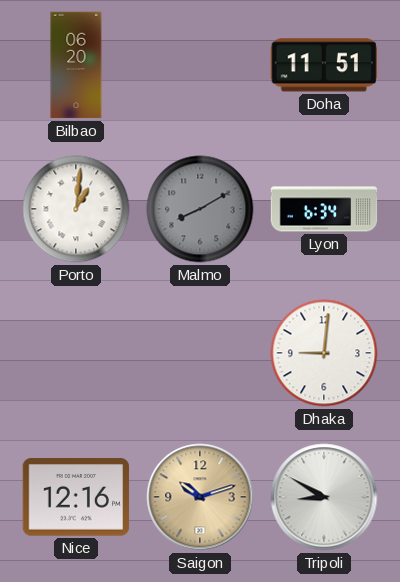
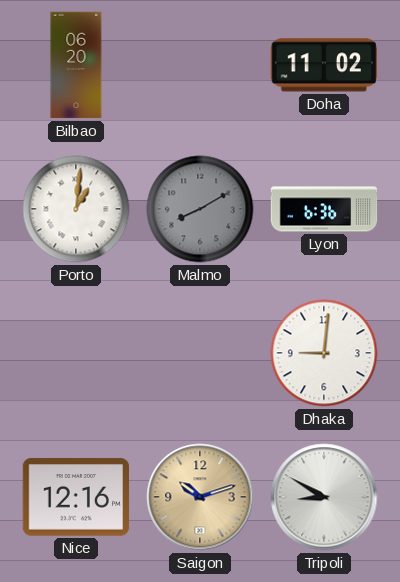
Doha: 11:51 -> 11:02 (324, 65)
Lyon: 6:34 -> 6:36 (324, 209)
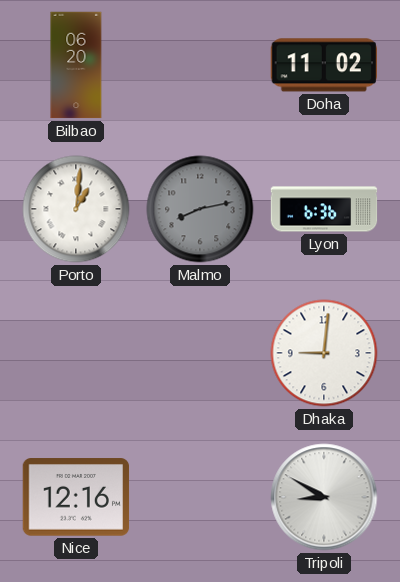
Malmo: 8:10 -> 8:13 (200, 209)
Saigon: 10:12 -> none (200, 497)
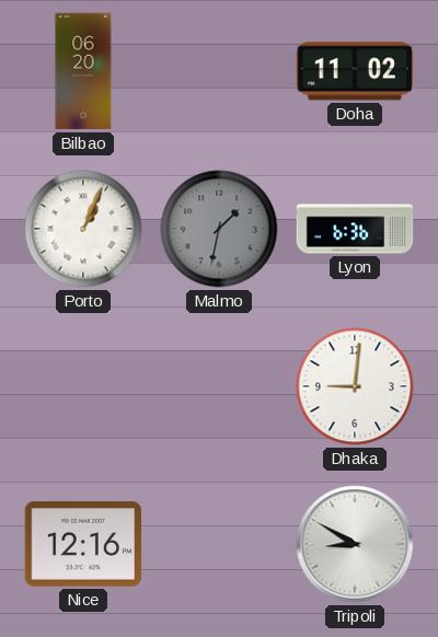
Porto: 1:01 -> 1:04 (83, 229)
Malmo: 8:13 -> 1:32 (219, 229)
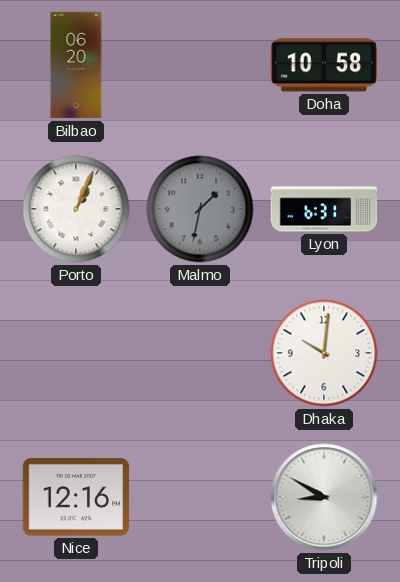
Doha: 11:02 -> 10:58 (324, 65)
Lyon: 6:36 -> 6:31 (324, 209)
Dhaka: 9:01 -> 10:01 (324, 353)
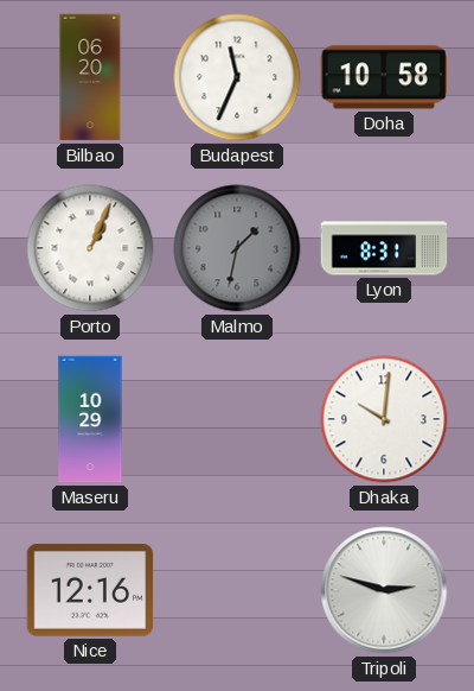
Budapest: none -> 11:34 (237, 77)
Lyon: 6:31 -> 8:31 (384, 248)
Maseru: none -> 10:29 (90, 419)
Tripoli: 8:50 -> 2:48 (384, 590)
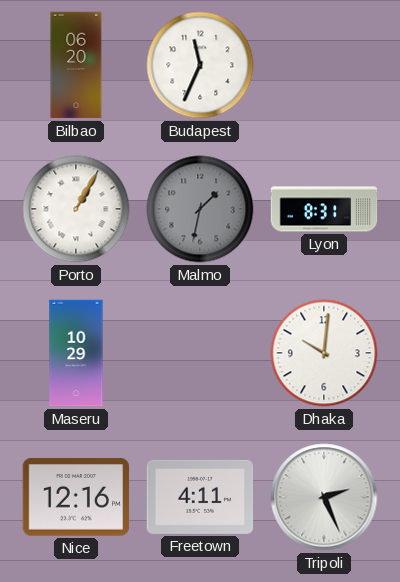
Doha: 10:58 -> none (384, 77)
Porto: 1:04 -> 1:05 (76, 209)
Freetown: none -> 4:11 (200, 497)
Tripoli: 2:48 -> 2:26 (324, 497)
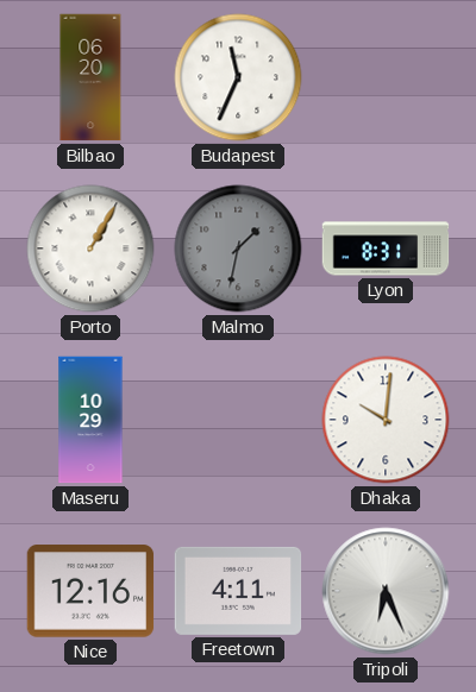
Tripoli: 2:26 -> 6:26 (386, 591)
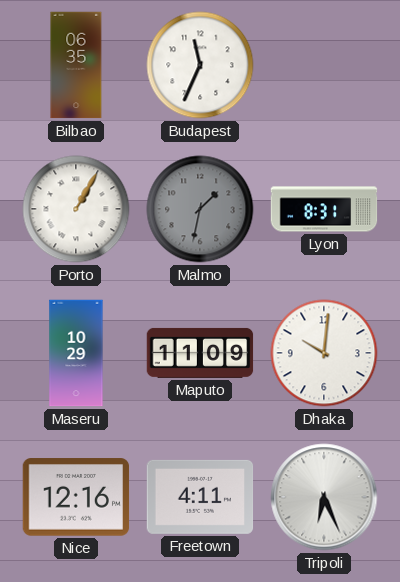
Bilbao: 06:20 -> 06:35 (76, 65)
Maputo: none -> 11:09 (200, 353)
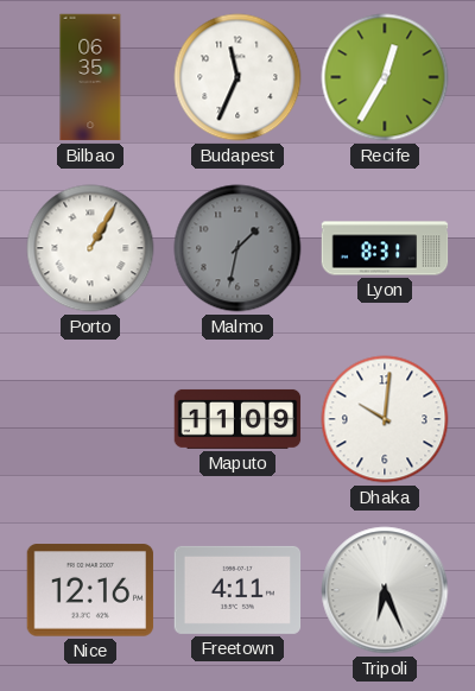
Recife: none -> 12:35 (385, 77)
Maseru: 10:29 -> none (76, 353)
